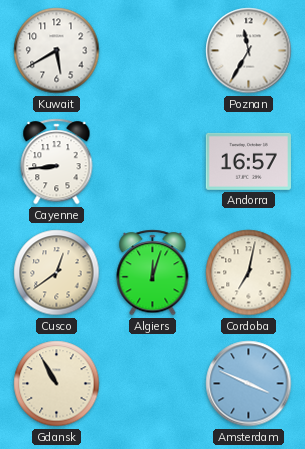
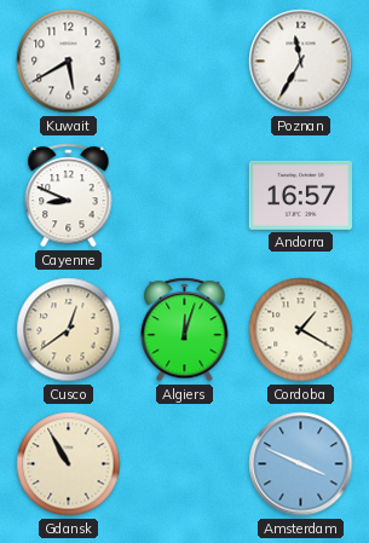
Cayenne: 8:44 -> 8:49 (69, 196)
Cordoba: 7:02 -> 1:20 (301, 330)
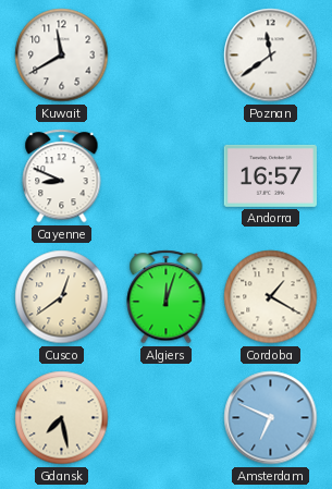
Kuwait: 5:40 -> 11:40 (62, 56)
Poznan: 11:35 -> 11:39 (271, 56)
Gdansk: 10:55 -> 7:28 (62, 418)
Amsterdam: 3:49 -> 6:49 (271, 418)
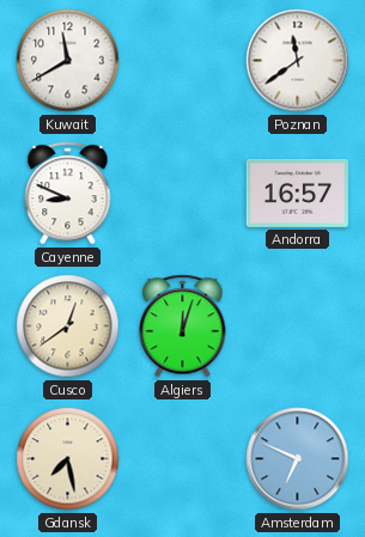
Cordoba: 1:20 -> none (271, 297)
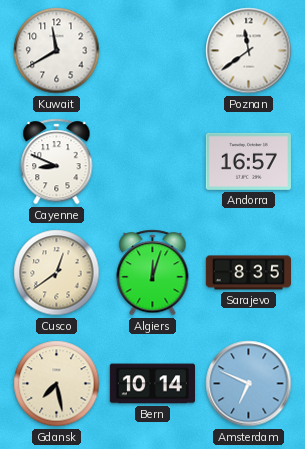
Sarajevo: none -> 8:35 (248, 273)
Bern: none -> 10:14 (152, 384)
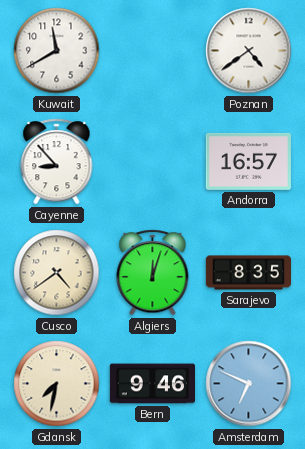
Poznan: 11:39 -> 4:39 (249, 51)
Cayenne: 8:49 -> 8:53 (57, 162)
Cusco: 12:39 -> 4:39 (57, 273)
Gdansk: 7:28 -> 7:32 (57, 384)
Bern: 10:14 -> 9:46 (152, 384)
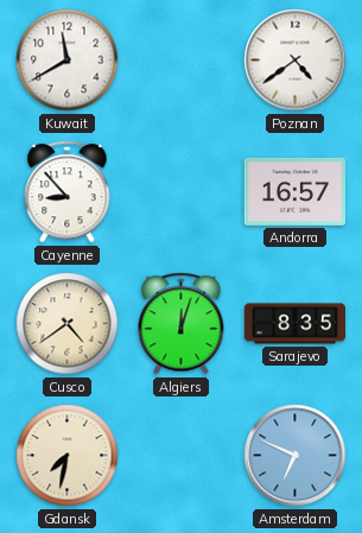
Bern: 9:46 -> none (152, 384)
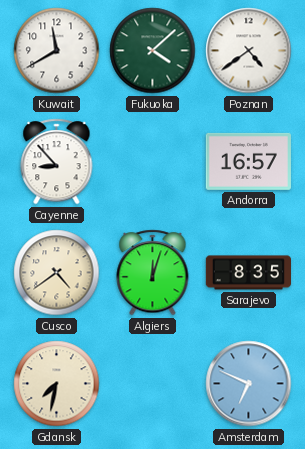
Fukuoka: none -> 4:08 (153, 51)
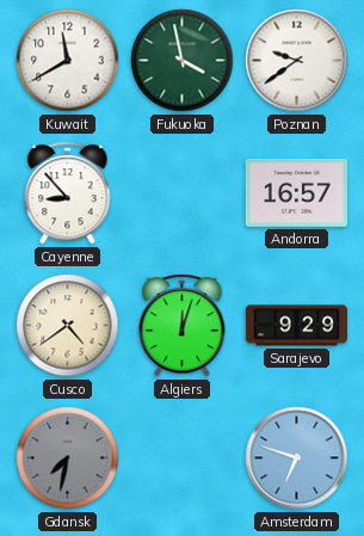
Fukuoka: 4:08 -> 3:58 (183, 61)
Poznan: 4:39 -> 9:39 (297, 61)
Sarajevo: 8:35 -> 9:29 (296, 326)
Gdansk dial: cream -> grey (68, 458)
Amsterdam: 6:49 -> 6:48 (297, 458)
